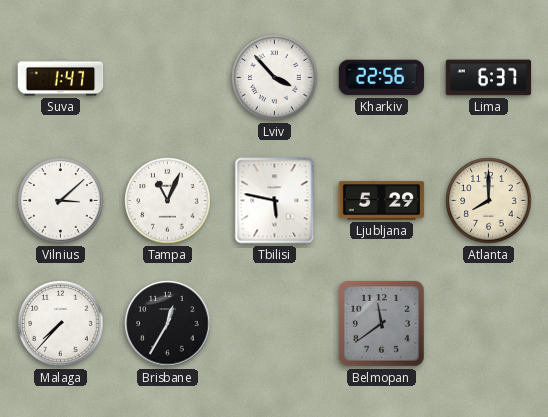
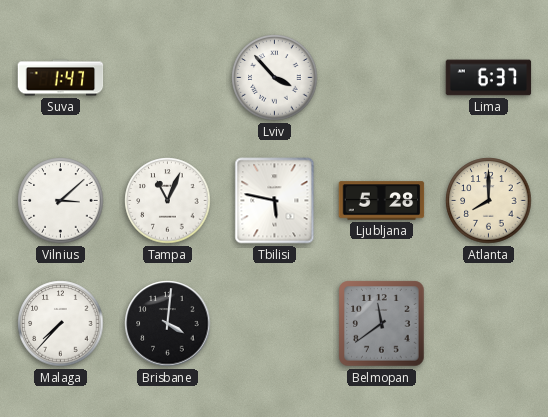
Kharkiv: 22:56 -> none (382, 78)
Ljubljana: 5:29 -> 5:28 (382, 201)
Brisbane: 12:35 -> 4:01 (168, 324)
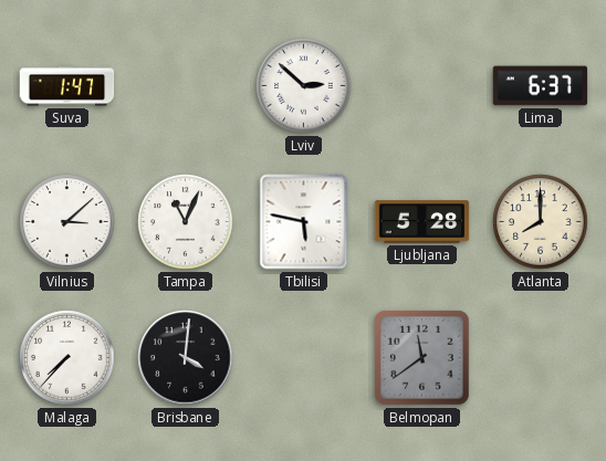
Lviv: 3:53 -> 2:52 (304, 86)
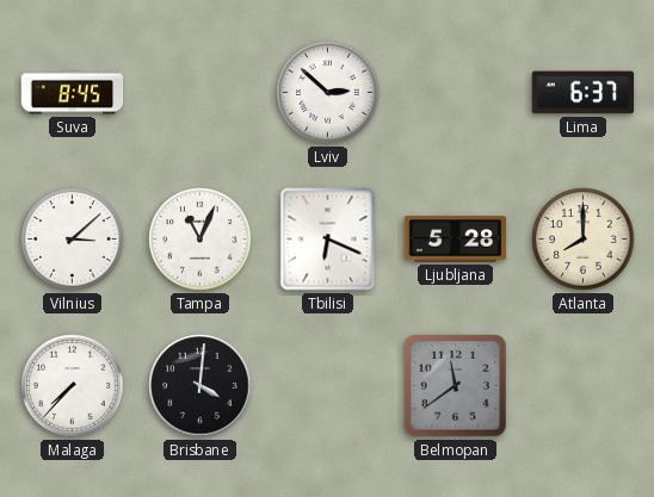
Suva: 1:47 -> 8:45 (73, 93)
Tbilisi: 5:47 -> 6:19 (328, 240)
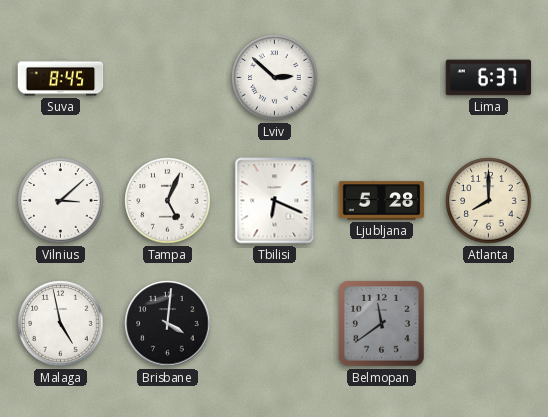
Tampa: 11:04 -> 5:04 (168, 201)
Malaga: 7:37 -> 4:58 (61, 324)
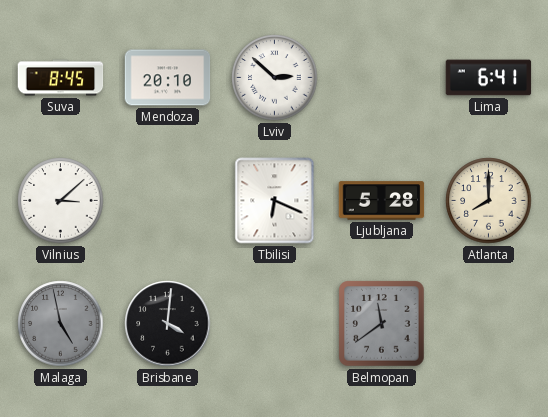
Mendoza: none -> 20:10 (168, 78)
Lima: 6:37 -> 6:41 (489, 78)
Tampa: 5:04 -> none (168, 201)
Malaga dial: white -> grey (61, 324)
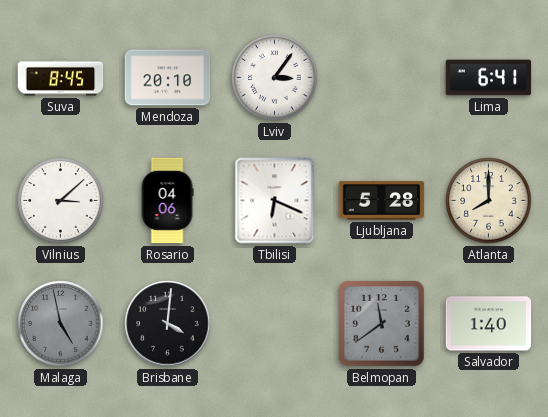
Lviv: 2:52 -> 3:06 (275, 78)
Rosario: none -> 04:06 (167, 201)
Salvador: none -> 1:40 (489, 324)
